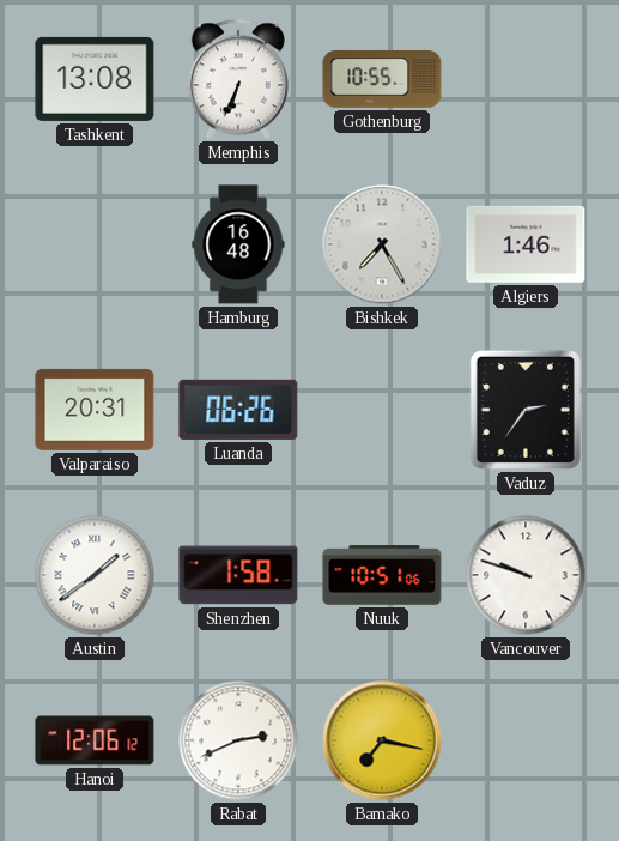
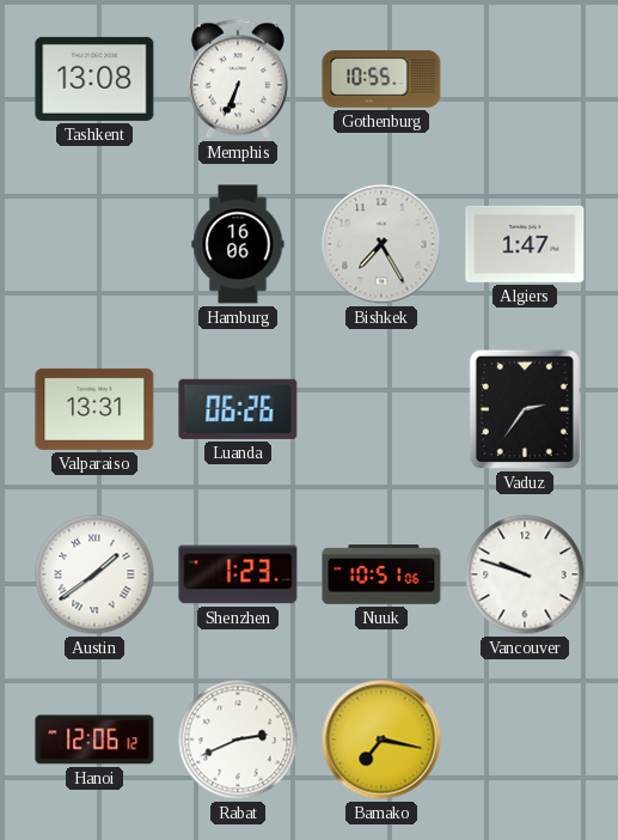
Hamburg: 16:48 -> 16:06 (238, 244)
Algiers: 1:46 -> 1:47 (525, 244)
Valparaiso: 20:31 -> 13:31 (94, 409)
Shenzhen: 1:58 -> 1:23 (238, 574)
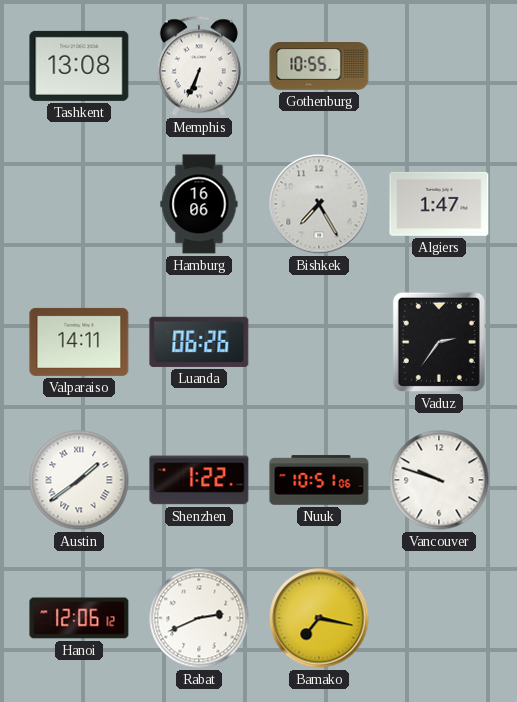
Valparaiso: 13:31 -> 14:11 (79, 342)
Shenzhen: 1:23 -> 1:22 (199, 480)
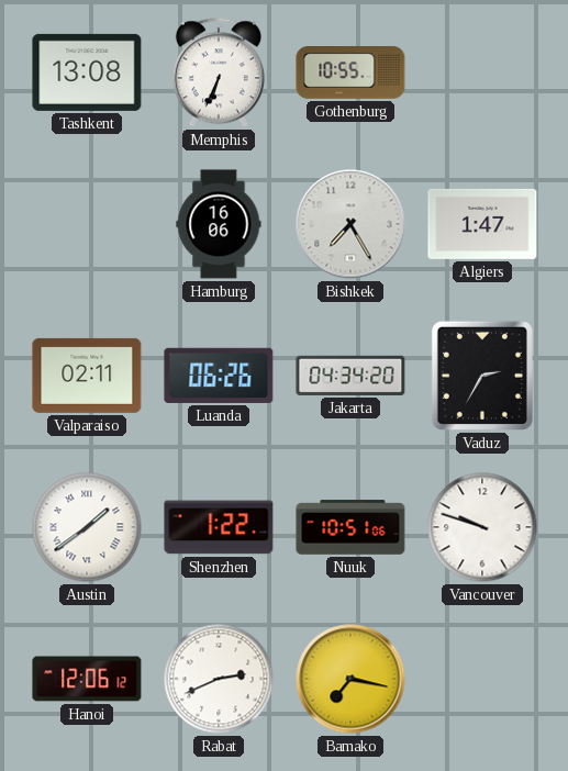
Valparaiso: 14:11 -> 02:11 (87, 376)
Jakarta: none -> 04:34 (350, 376)
Vaduz: 2:36 -> 2:35 (482, 376)
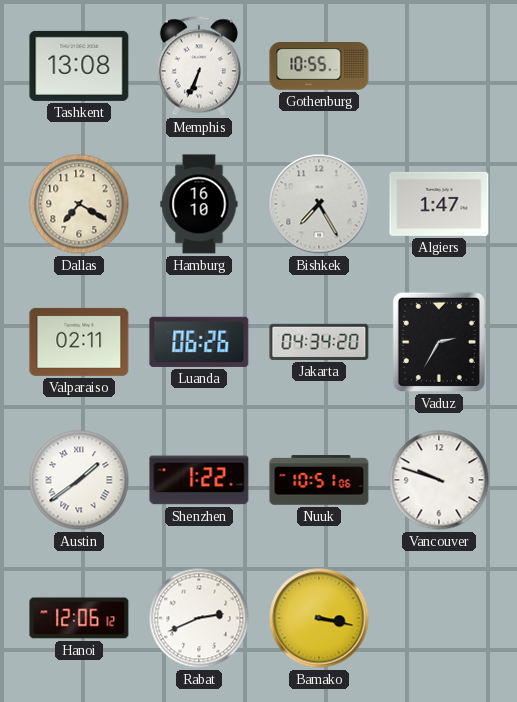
Dallas: none -> 7:20 (79, 204)
Hamburg: 16:06 -> 16:10 (199, 204)
Bamako: 7:17 -> 3:17 (319, 618)
